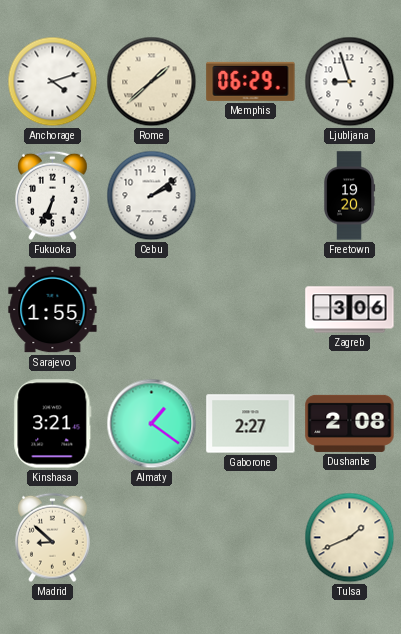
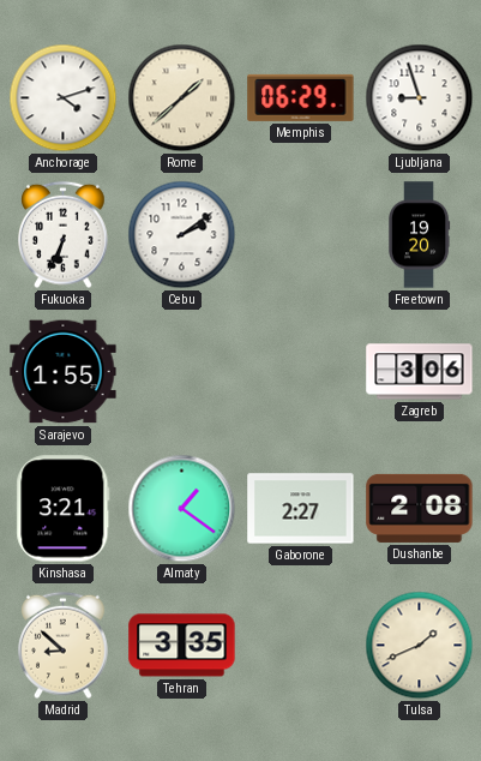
Tehran: none -> 3:35 (182, 646)
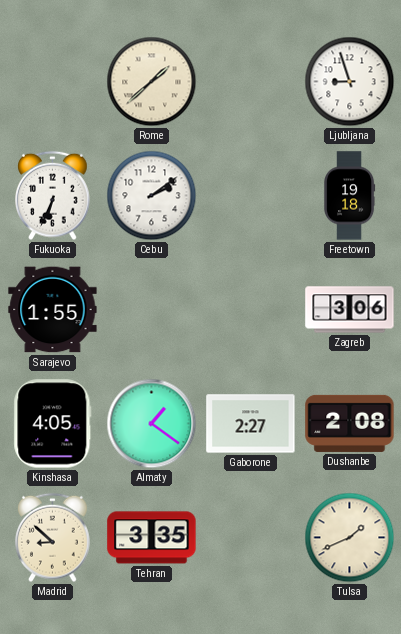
Anchorage: 4:12 -> none (64, 98)
Memphis: 06:29 -> none (301, 97)
Freetown: 19:20 -> 19:18 (349, 196)
Kinshasa: 3:21 -> 4:05 (53, 424)
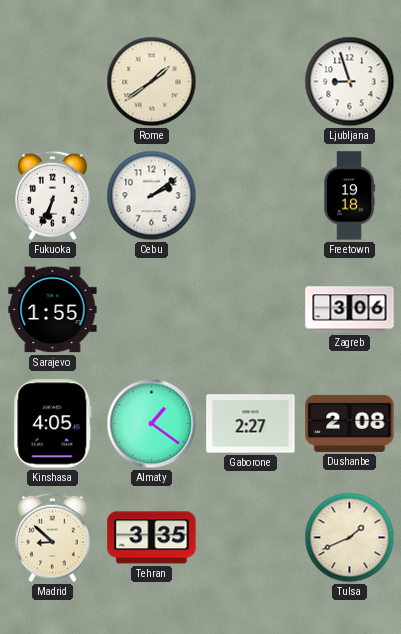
Rome: 1:38 -> 1:39 (152, 82)
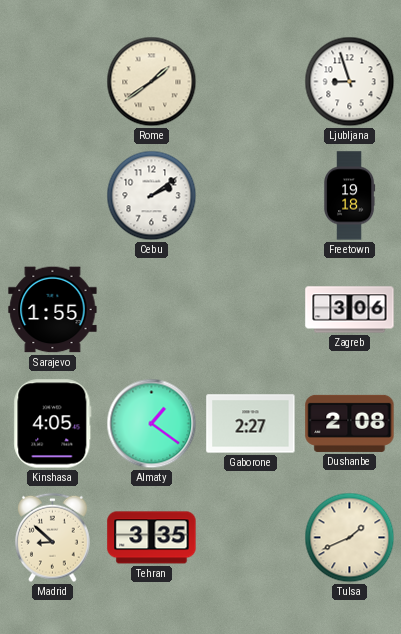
Fukuoka: 6:34 -> none (53, 196)
